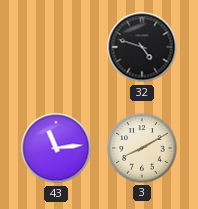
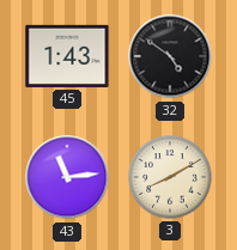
45: none -> 1:43 (67, 56)
32: 4:48 -> 4:51 (170, 56)
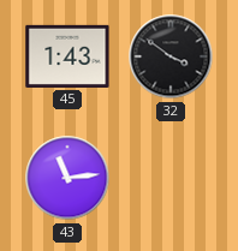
32: 4:51 -> 3:51 (171, 56)
3: 8:10 -> none (170, 177)
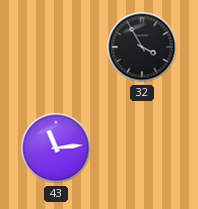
45: 1:43 -> none (67, 56)
32: 3:51 -> 3:55 (142, 47)
